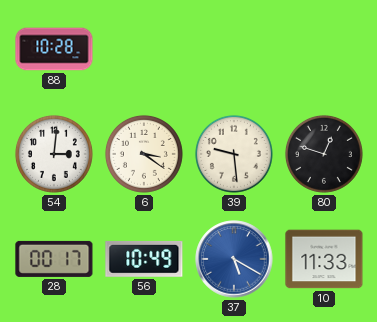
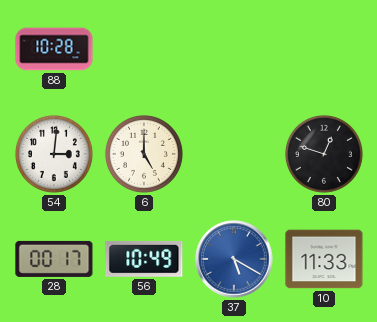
6: 3:21 -> 5:00 (144, 154)
39: 9:29 -> none (234, 154)
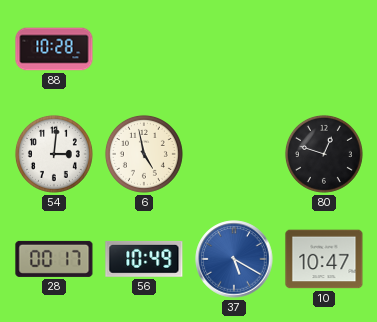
6: 5:00 -> 4:58 (144, 154)
10: 11:33 -> 10:47 (324, 259)
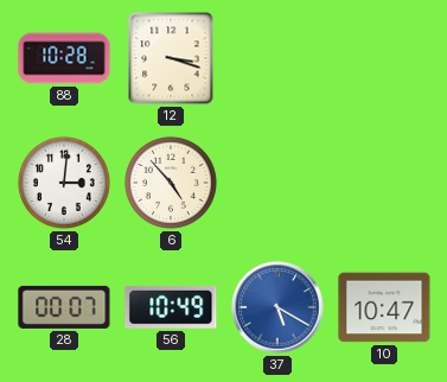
12: none -> 3:18 (171, 58)
6: 4:58 -> 4:53 (171, 183)
80: 12:48 -> none (324, 154)
28: 00:17 -> 00:07 (64, 307)
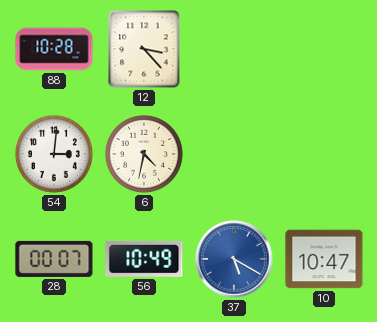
12: 3:18 -> 3:23 (144, 49)
6: 4:53 -> 4:32 (144, 154)
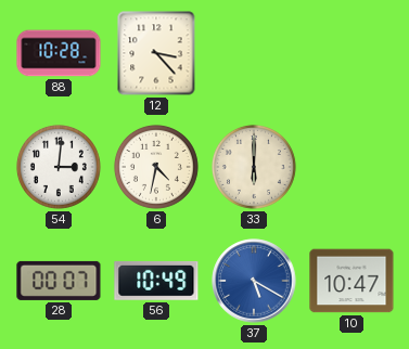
33: none -> 6:00 (254, 167)
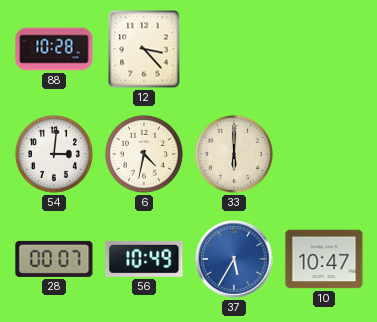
37: 5:20 -> 5:35 (234, 259)
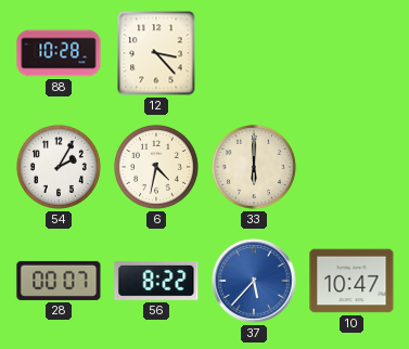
54: 3:01 -> 2:05 (59, 167)
56: 10:49 -> 8:22 (156, 281)
37: 5:35 -> 5:37 (254, 281)
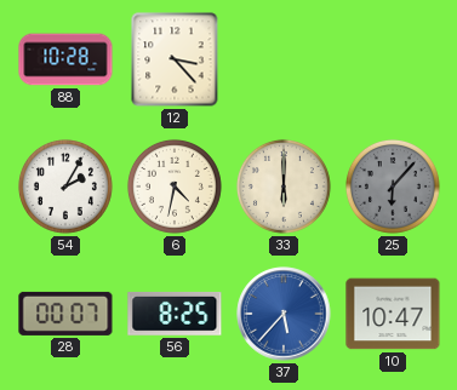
25: none -> 6:07 (393, 187)
56: 8:22 -> 8:25 (175, 314)
